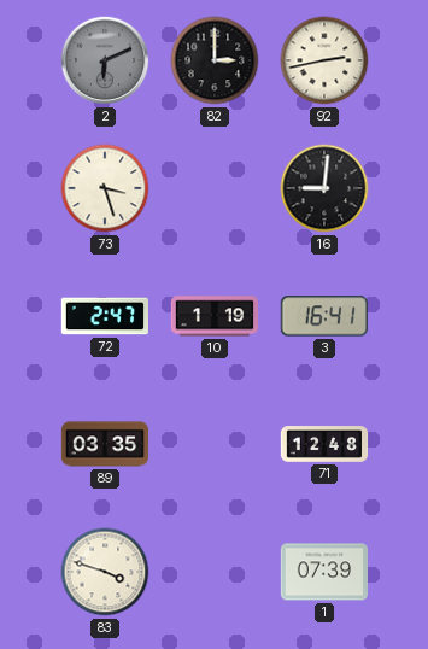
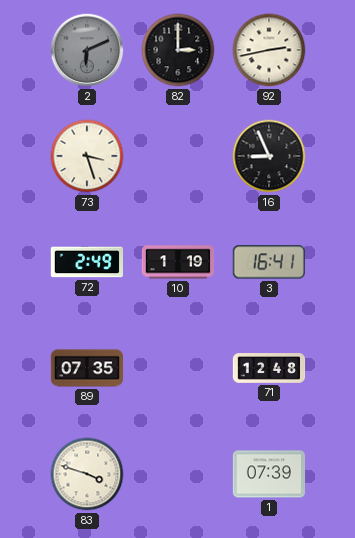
16: 9:01 -> 8:56 (269, 156)
72: 2:47 -> 2:49 (86, 262)
89: 03:35 -> 07:35 (86, 368)
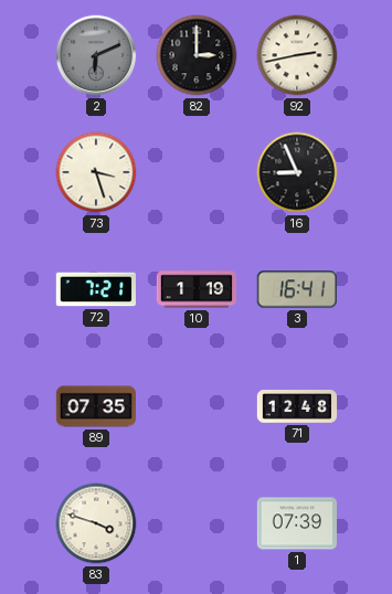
72: 2:49 -> 7:21 (95, 289)
